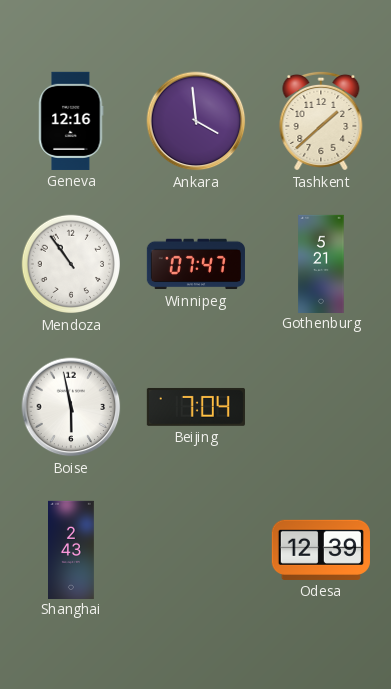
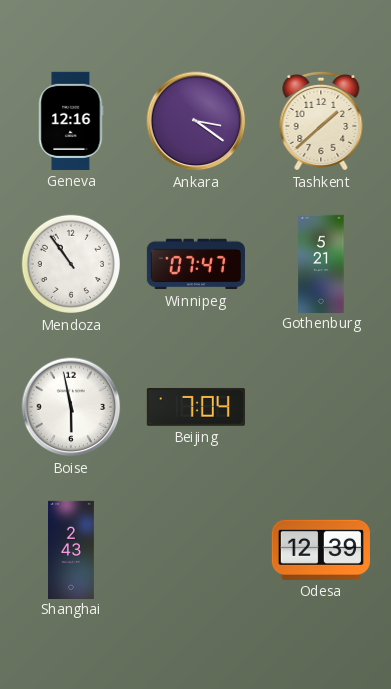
Ankara: 3:59 -> 3:21 (196, 121)
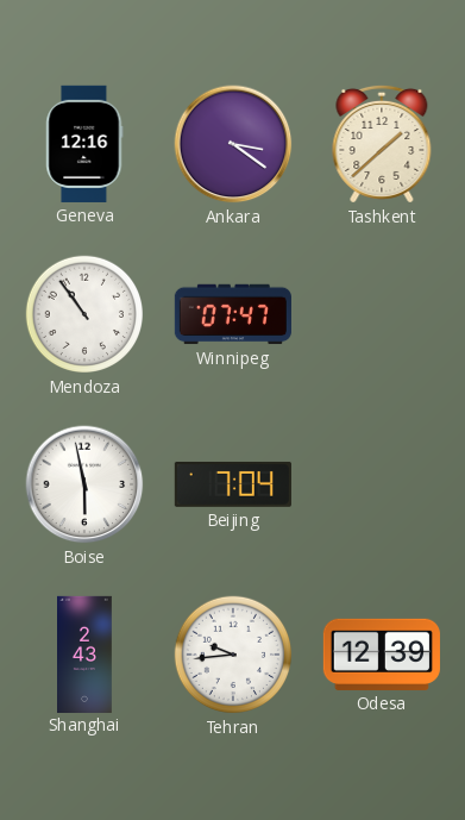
Gothenburg: 5:21 -> none (321, 263)
Tehran: none -> 9:44 (233, 655)
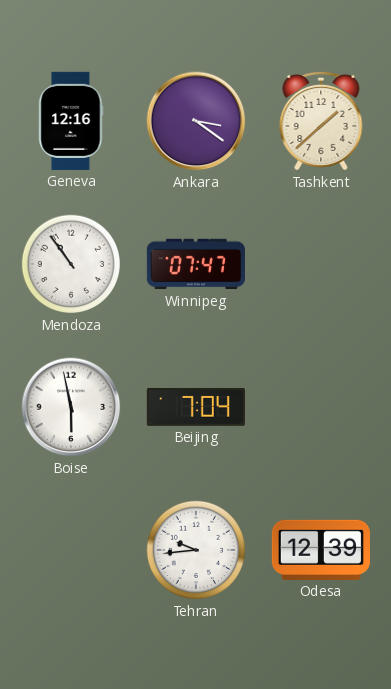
Shanghai: 2:43 -> none (86, 653)
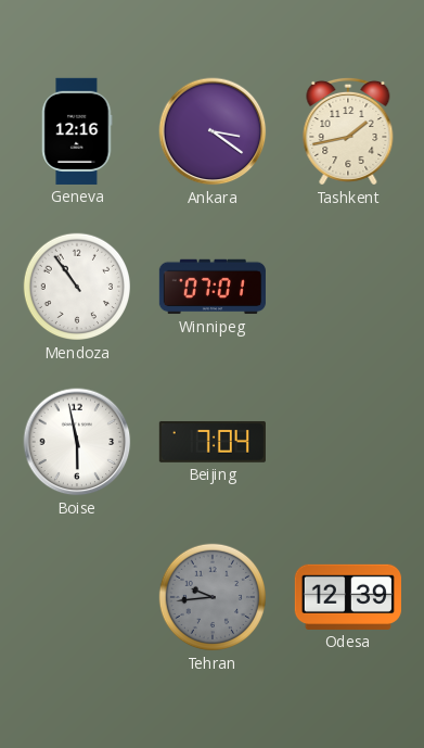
Tashkent: 1:38 -> 1:43 (348, 131)
Winnipeg: 07:47 -> 07:01 (213, 287)
Tehran dial: white -> grey (213, 597)
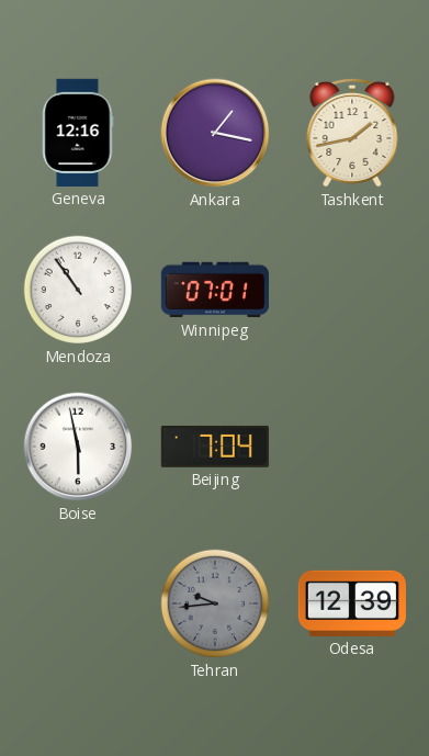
Ankara: 3:21 -> 1:17 (215, 133)
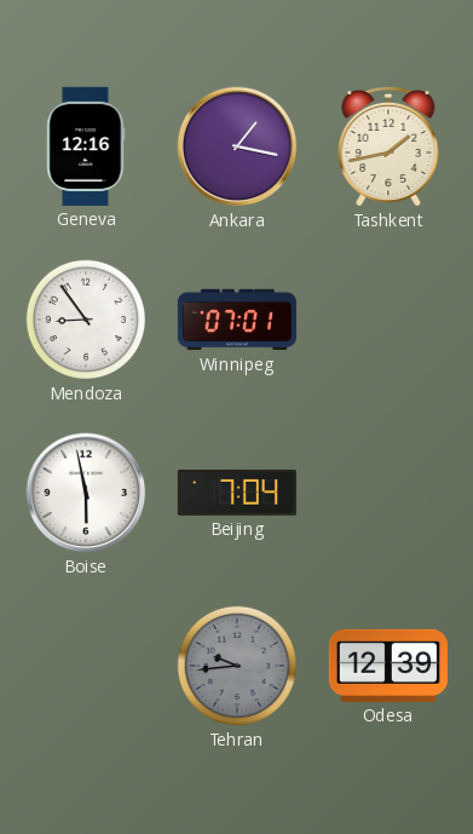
Mendoza: 10:54 -> 8:54 (86, 320)
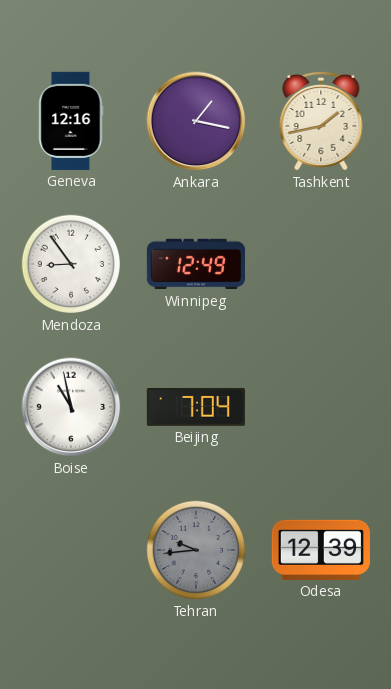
Winnipeg: 07:01 -> 12:49 (196, 264)
Boise: 5:58 -> 10:58 (71, 407)
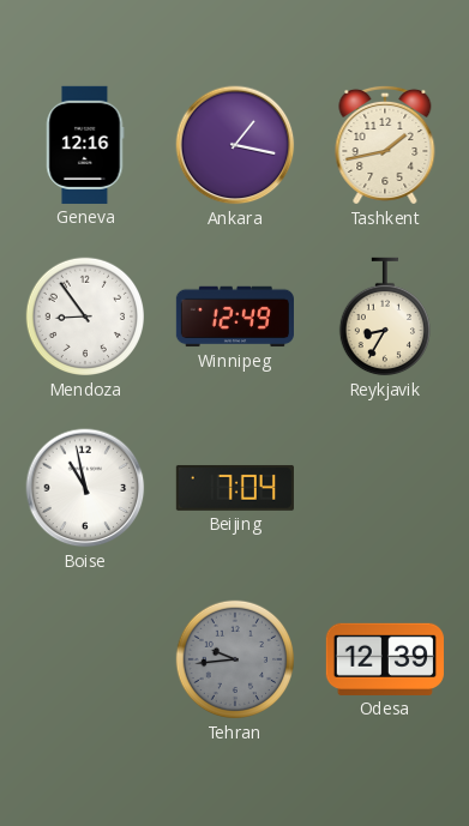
Reykjavik: none -> 8:35 (384, 316)
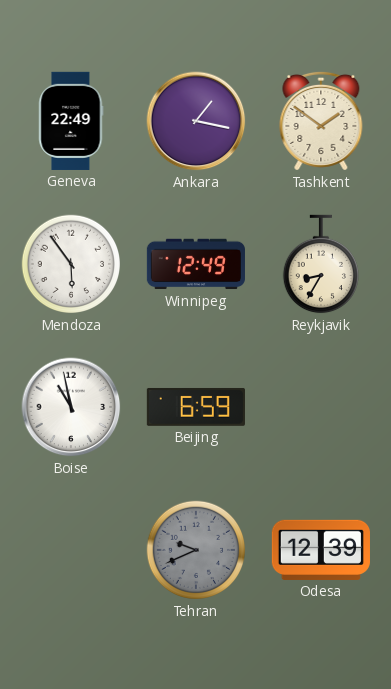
Geneva: 12:16 -> 22:49 (71, 121)
Tashkent: 1:43 -> 1:51 (321, 121)
Mendoza: 8:54 -> 5:54 (71, 264)
Beijing: 7:04 -> 6:59 (196, 407)
Tehran: 9:44 -> 9:41 (196, 550)
